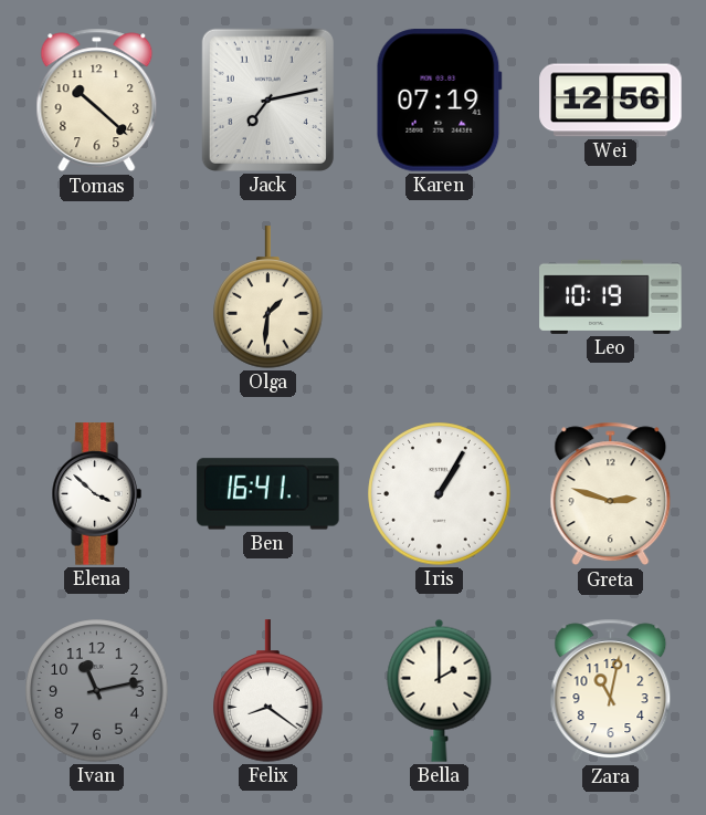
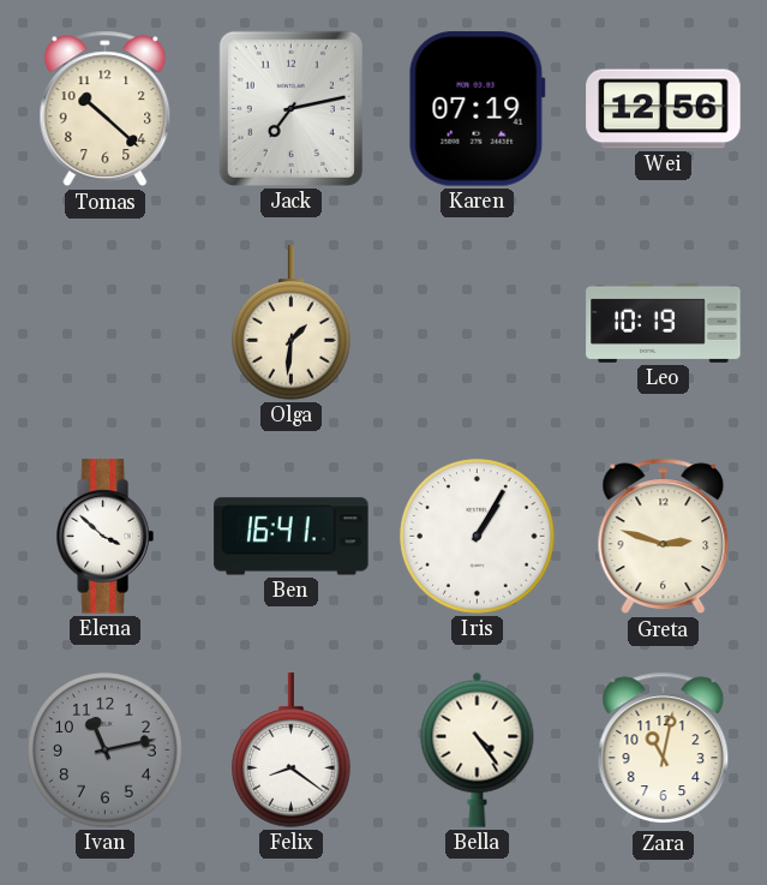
Bella: 2:00 -> 4:24 (478, 749)
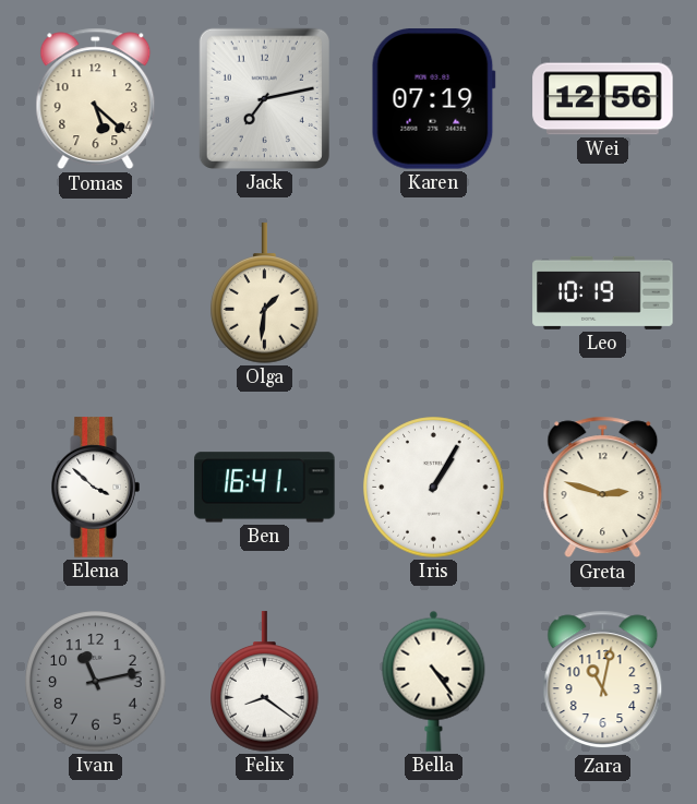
Tomas: 10:22 -> 5:22 (96, 99)
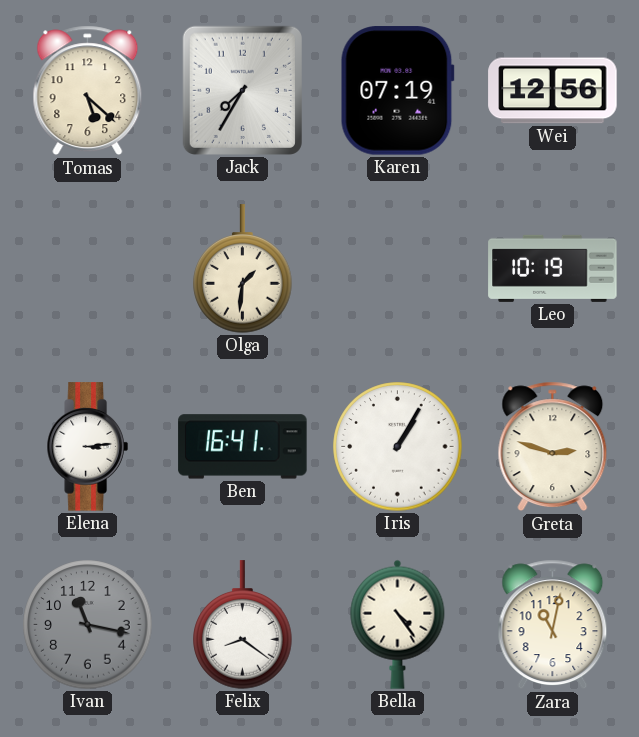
Jack: 7:13 -> 7:35 (242, 90)
Elena: 3:52 -> 3:14 (87, 447)
Ivan: 11:13 -> 11:17 (88, 625)
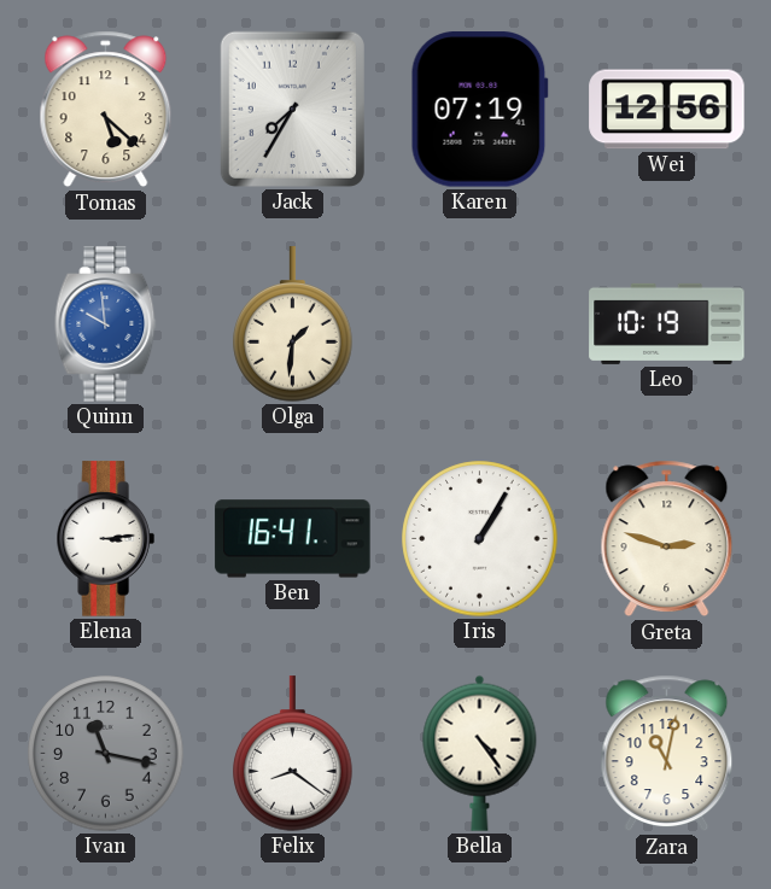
Quinn: none -> 9:59 (106, 324)
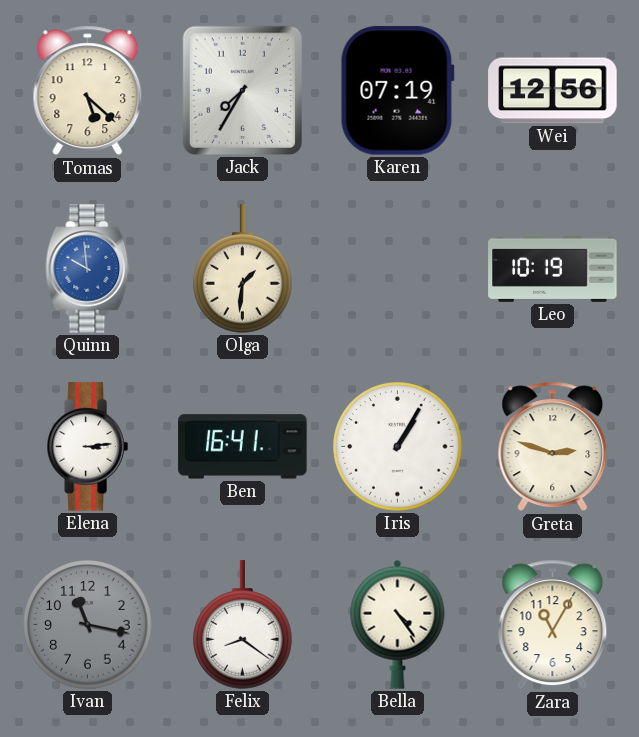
Zara: 11:02 -> 11:05 (553, 625)
